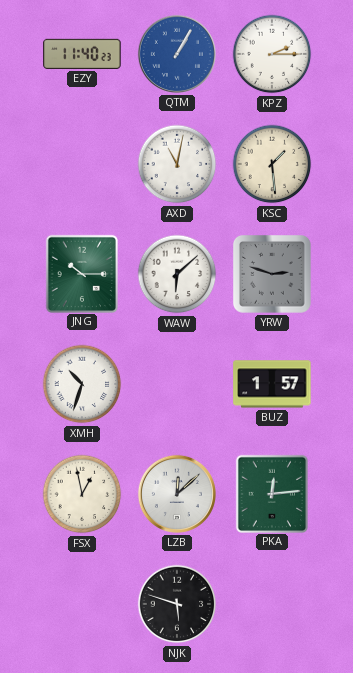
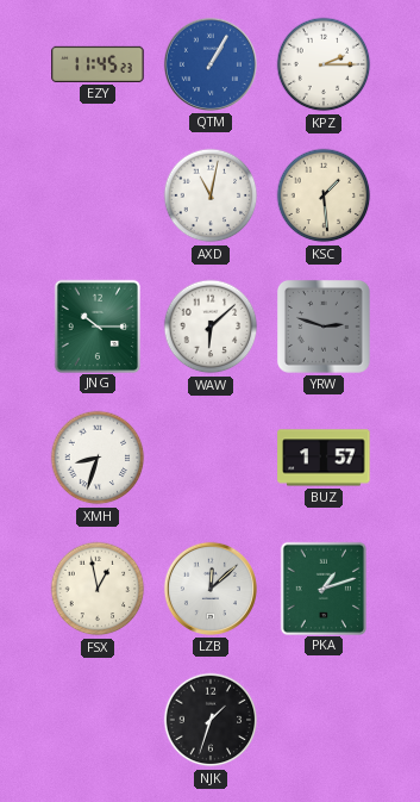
EZY: 11:40 -> 11:45 (98, 64)
XMH: 10:33 -> 8:33 (98, 458)
PKA: 12:14 -> 1:12 (322, 587)
NJK: 5:48 -> 1:33 (211, 720)
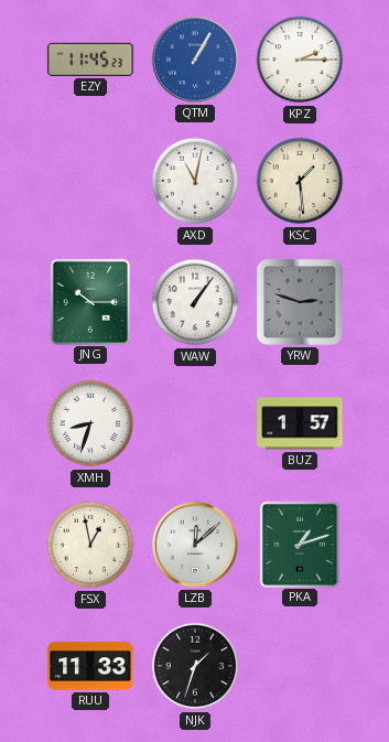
WAW: 6:08 -> 1:06 (195, 302)
RUU: none -> 11:33 (90, 666)
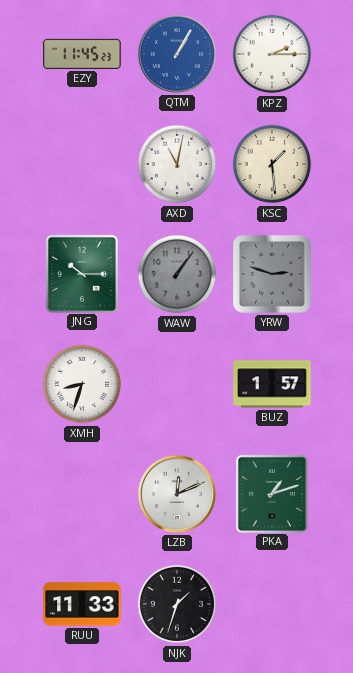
WAW dial: white -> grey (177, 274)
FSX: 12:58 -> none (90, 545)
LZB: 12:08 -> 12:11 (177, 494)
